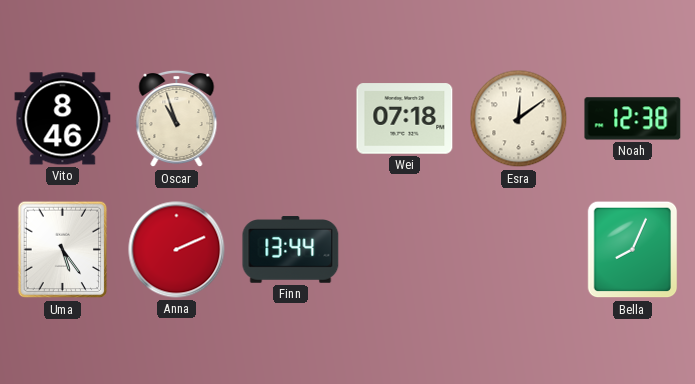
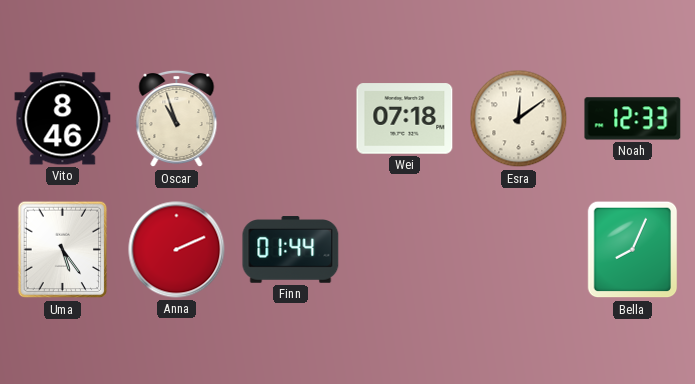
Noah: 12:38 -> 12:33 (633, 119)
Finn: 13:44 -> 01:44 (291, 250)
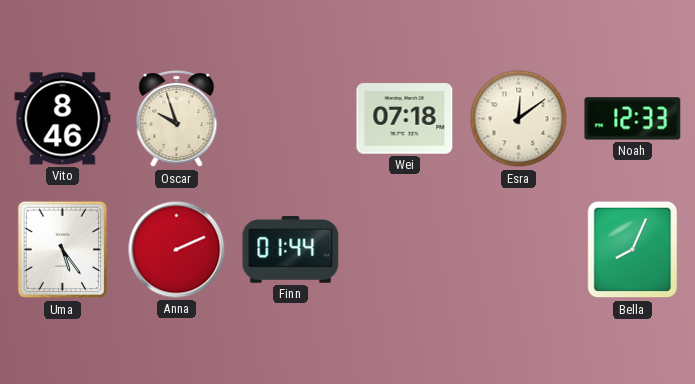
Oscar: 10:57 -> 9:57 (177, 119)
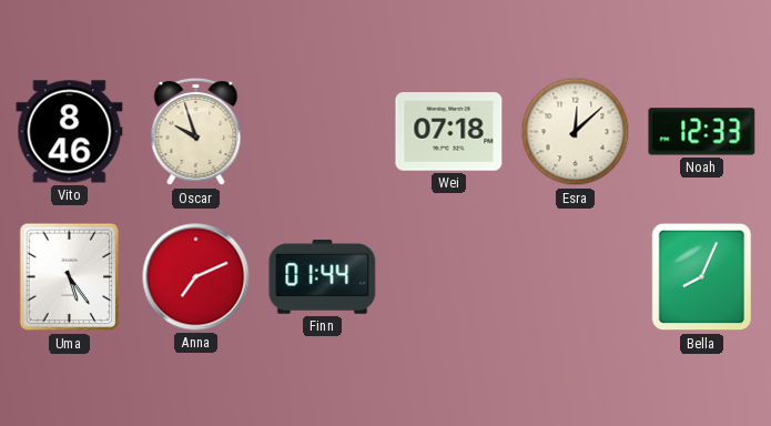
Esra: 12:09 -> 12:08 (576, 132)
Anna: 2:11 -> 7:11 (196, 277)
